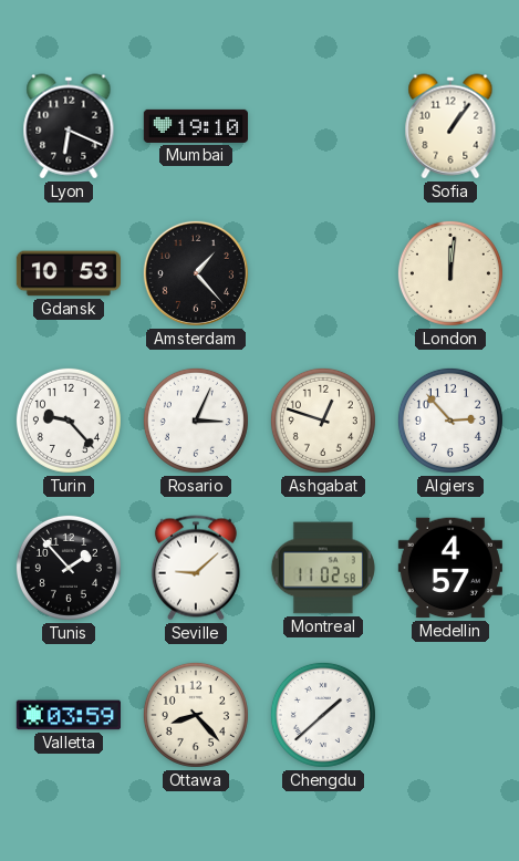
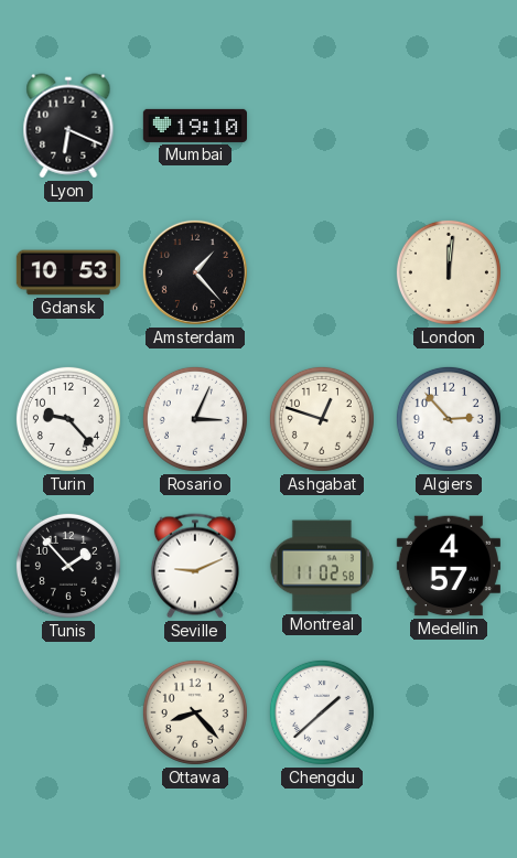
Sofia: 1:06 -> none (450, 126)
Seville: 9:08 -> 9:11 (195, 566)
Valletta: 03:59 -> none (69, 715)
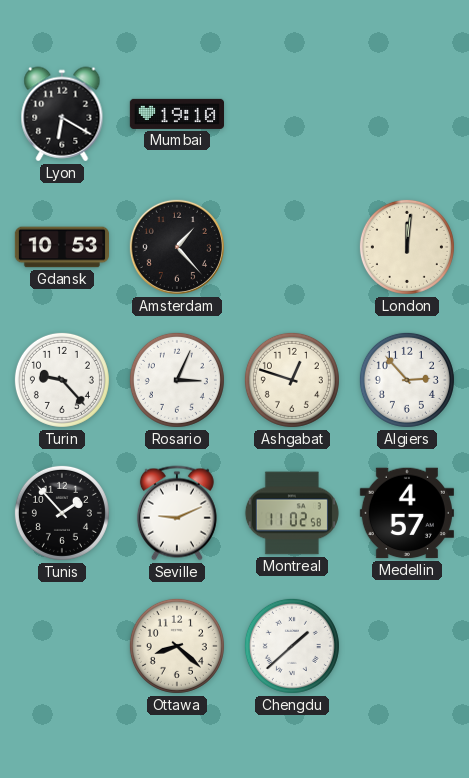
Lyon: 6:19 -> 6:20 (62, 114)
Ottawa: 8:23 -> 8:22 (177, 646)
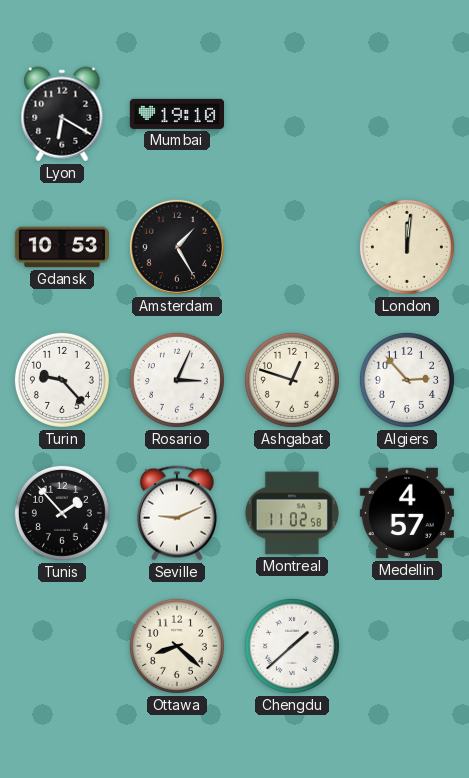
Amsterdam: 1:23 -> 1:25 (177, 247)
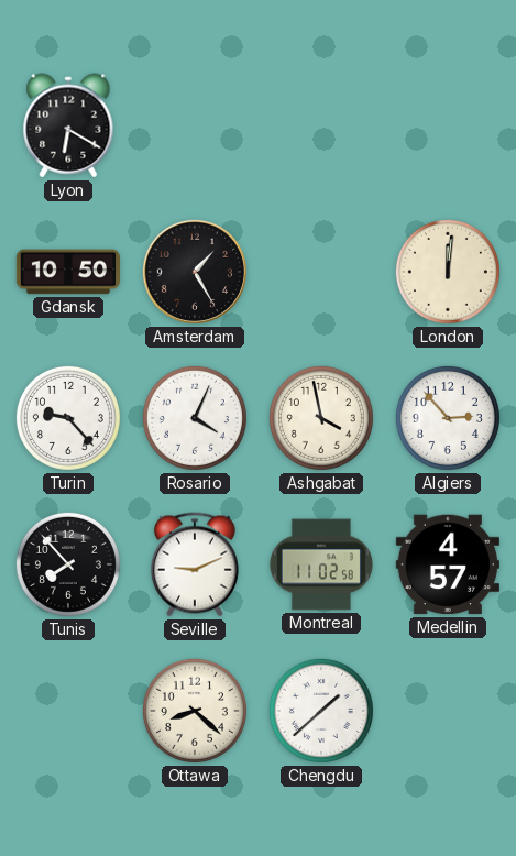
Mumbai: 19:10 -> none (176, 114)
Gdansk: 10:53 -> 10:50 (67, 272)
Rosario: 3:04 -> 4:04 (195, 418)
Ashgabat: 12:48 -> 3:58 (321, 418)
Tunis: 1:53 -> 7:53 (68, 564)
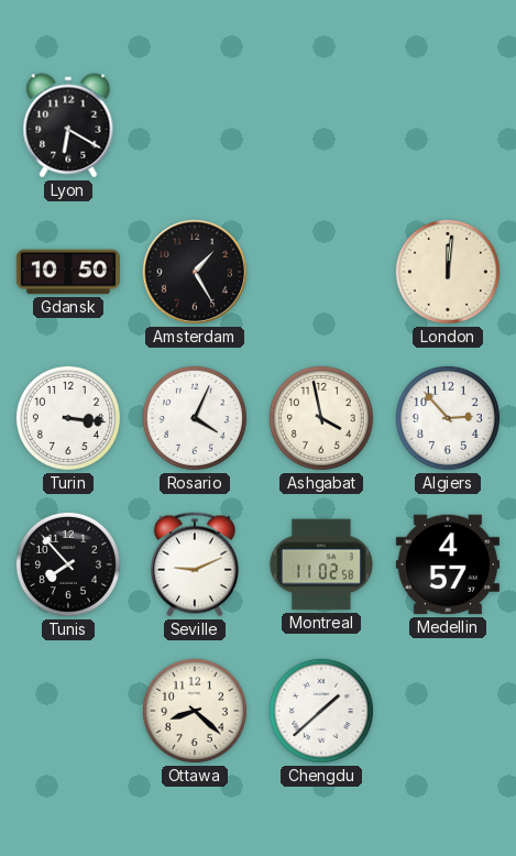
Turin: 9:23 -> 3:16 (68, 418)
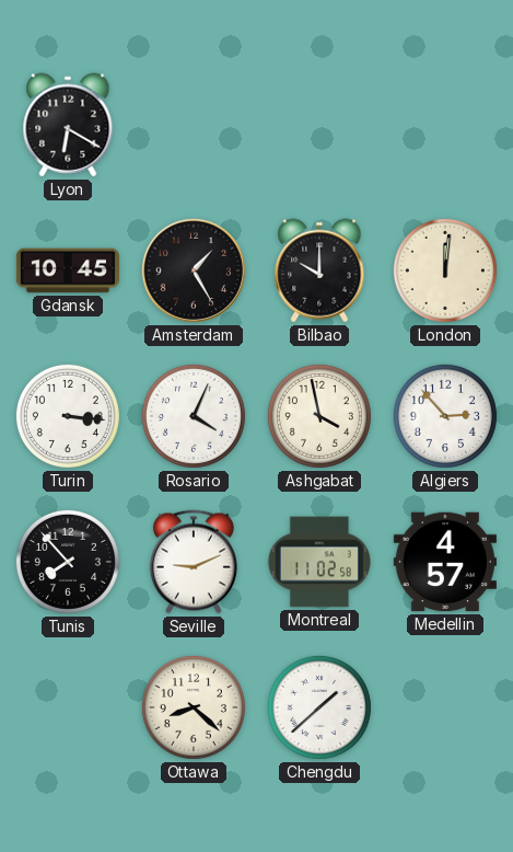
Gdansk: 10:50 -> 10:45 (67, 270)
Bilbao: none -> 10:00 (319, 270)
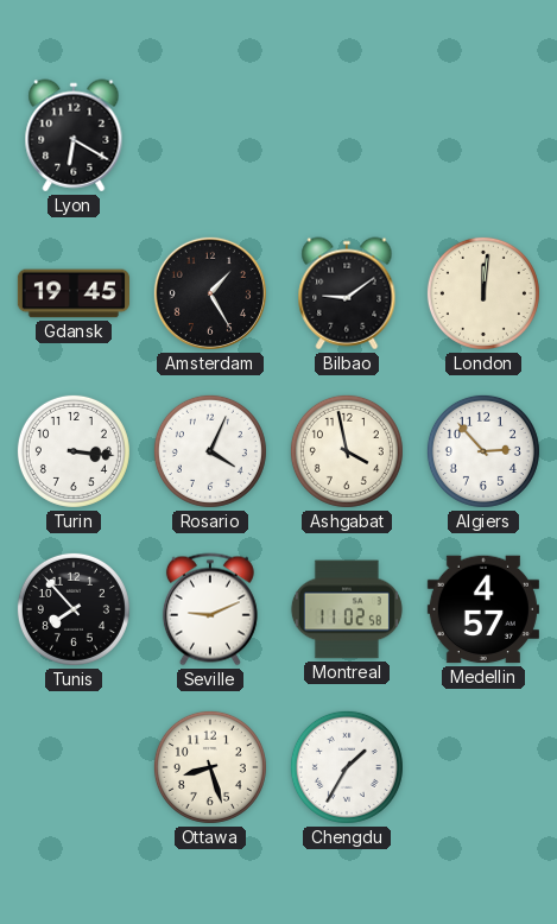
Gdansk: 10:45 -> 19:45 (72, 293)
Bilbao: 10:00 -> 9:09 (347, 293)
Ottawa: 8:22 -> 8:27 (210, 767)
Chengdu: 1:38 -> 1:35 (347, 767)
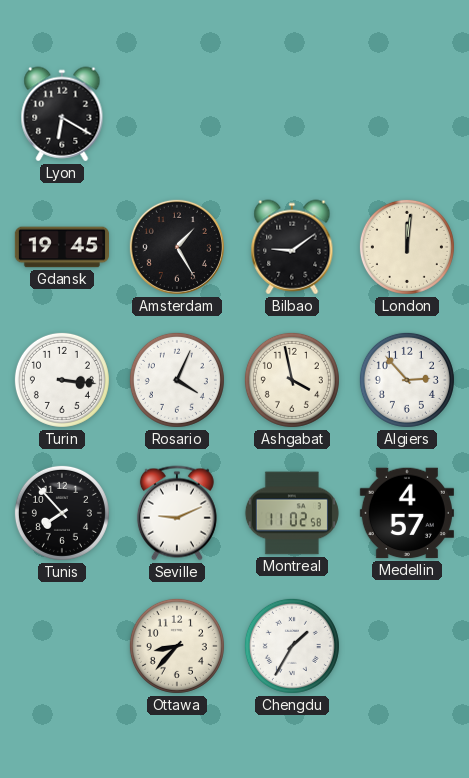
Ottawa: 8:27 -> 8:37 (177, 646)
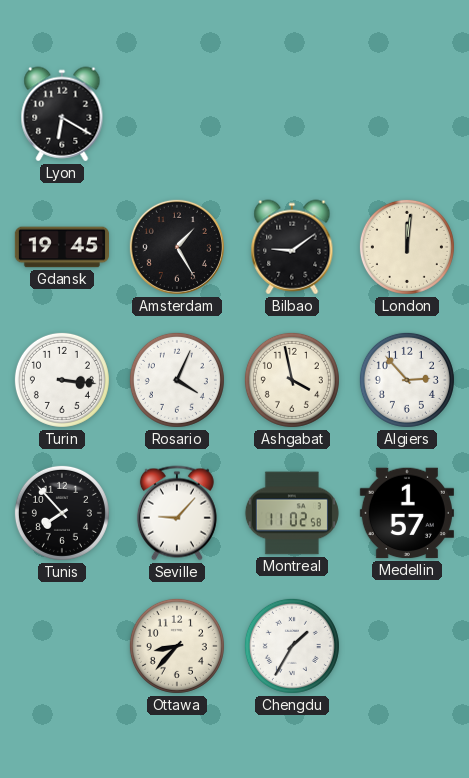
Seville: 9:11 -> 9:07 (177, 513)
Medellin: 4:57 -> 1:57 (407, 513)
